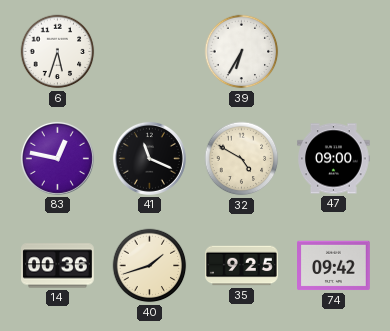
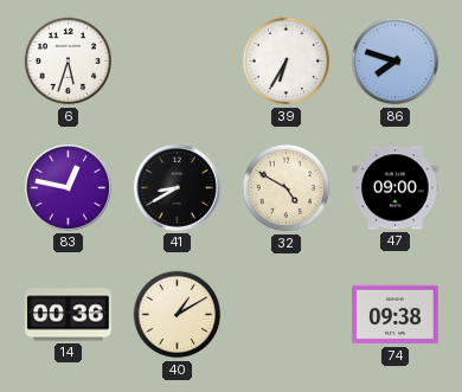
86: none -> 7:48 (396, 62)
41: 11:19 -> 8:40 (177, 187)
40: 1:42 -> 1:10 (178, 315)
35: 9:25 -> none (242, 266)
74: 09:42 -> 09:38 (396, 315)
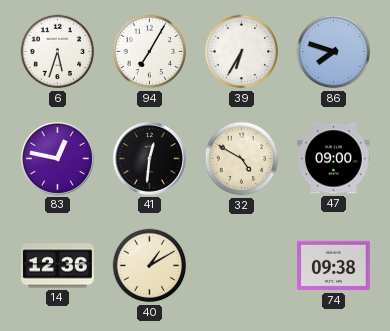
94: none -> 7:05 (150, 52)
41: 8:40 -> 12:31 (149, 158)
14: 00:36 -> 12:36 (58, 266)
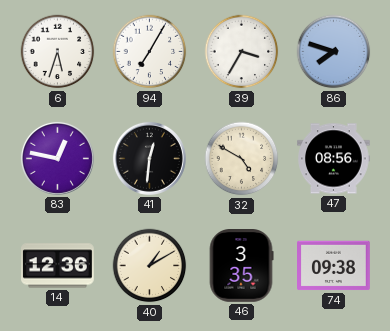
39: 6:35 -> 3:35 (242, 52)
47: 09:00 -> 08:56 (334, 159)
46: none -> 3:35 (241, 266)
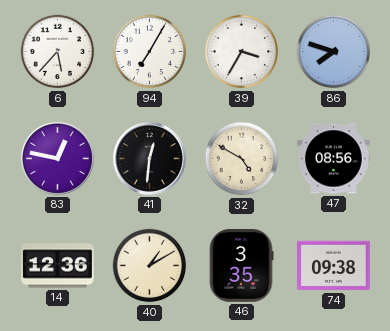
6: 5:33 -> 5:37 (58, 52)
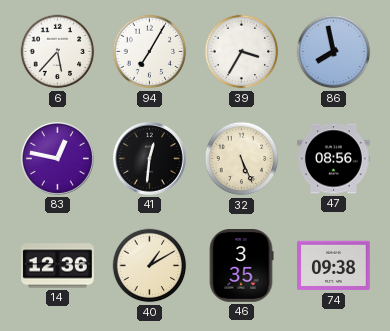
86: 7:48 -> 7:58 (334, 52)
32: 4:50 -> 5:26 (242, 159)
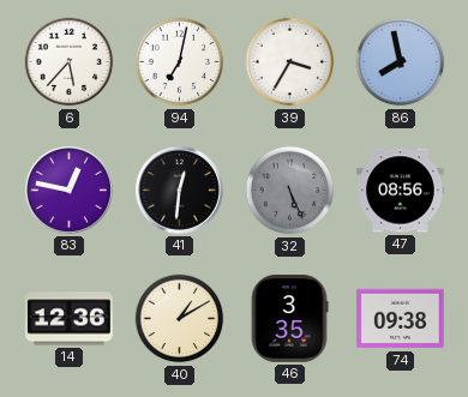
94: 7:05 -> 7:02 (180, 62)
32 dial: cream -> grey (290, 191)
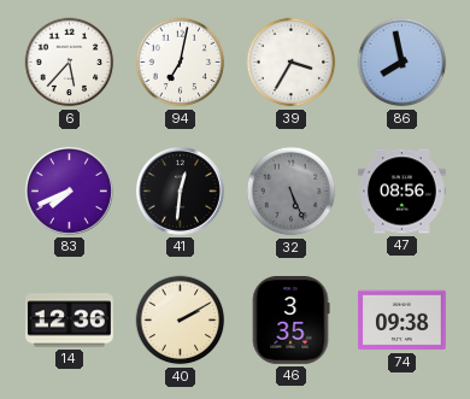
83: 12:47 -> 7:41 (69, 190)
40: 1:10 -> 2:10 (181, 321)
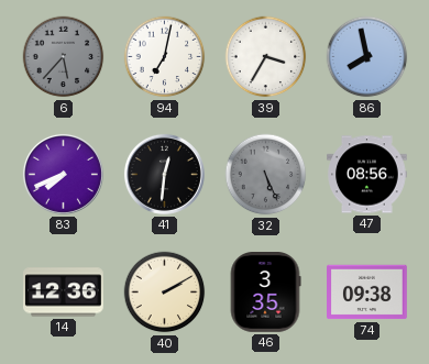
6 dial: white -> grey (64, 57)
